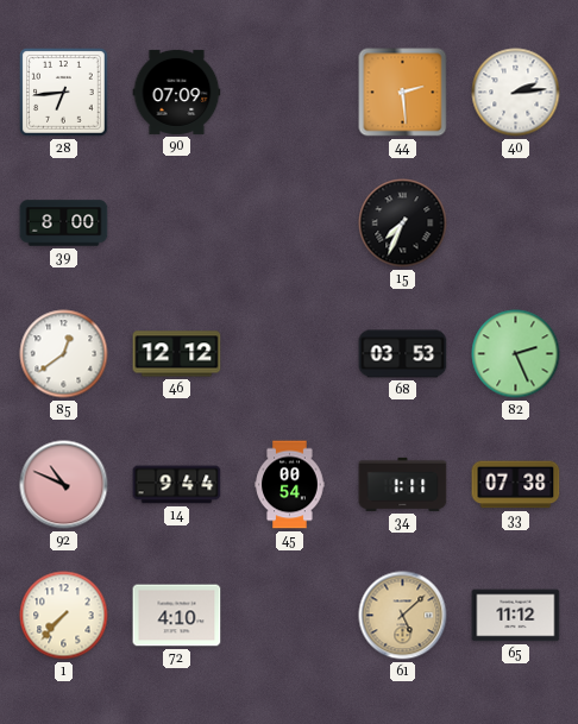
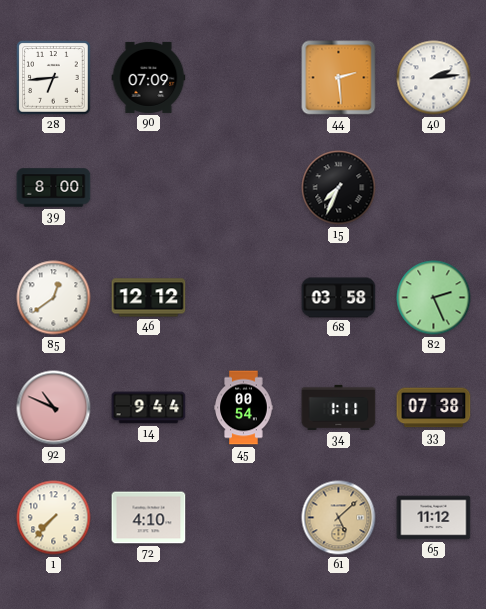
68: 03:53 -> 03:58 (339, 298)
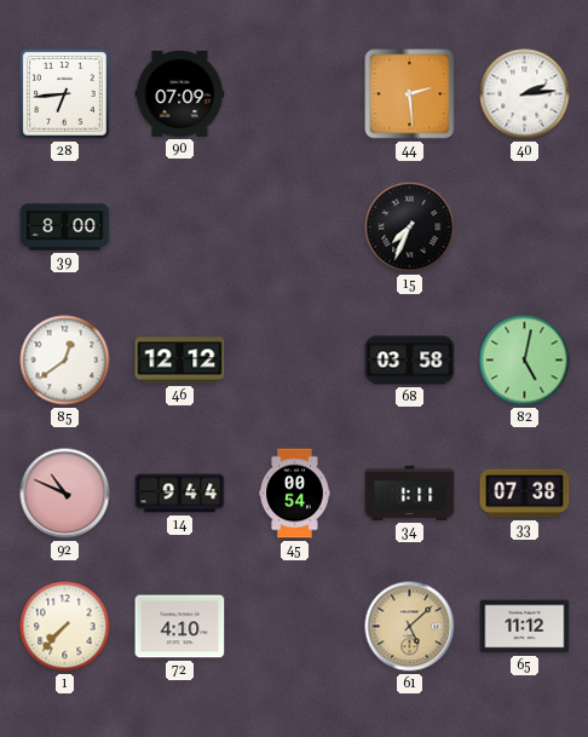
82: 2:26 -> 5:02 (525, 361)
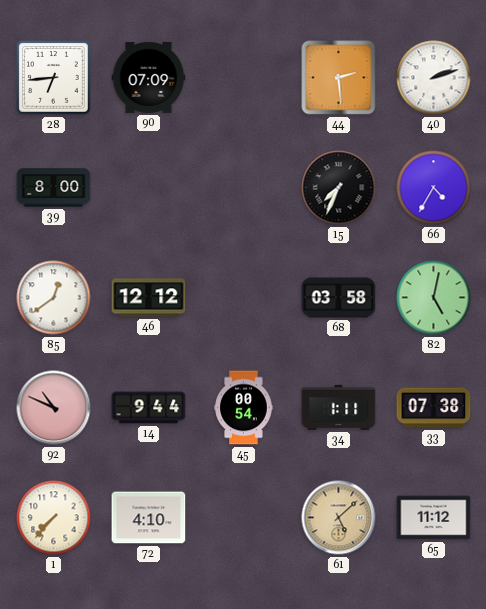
40: 2:14 -> 2:12 (434, 78)
66: none -> 4:35 (434, 188)
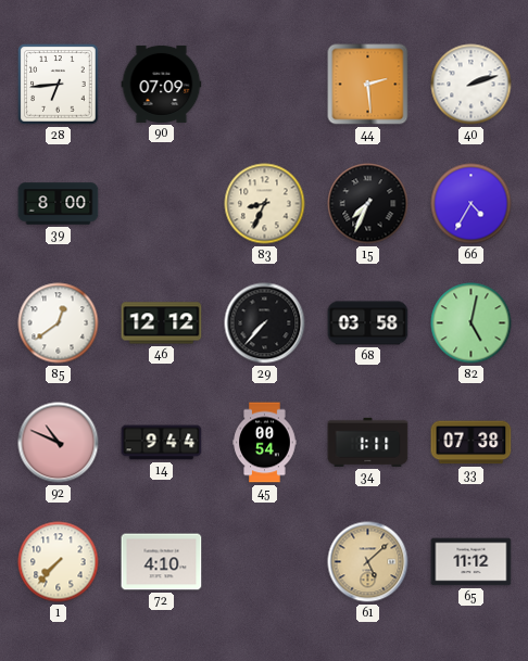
83: none -> 8:34 (265, 204)
29: none -> 7:37 (265, 323)
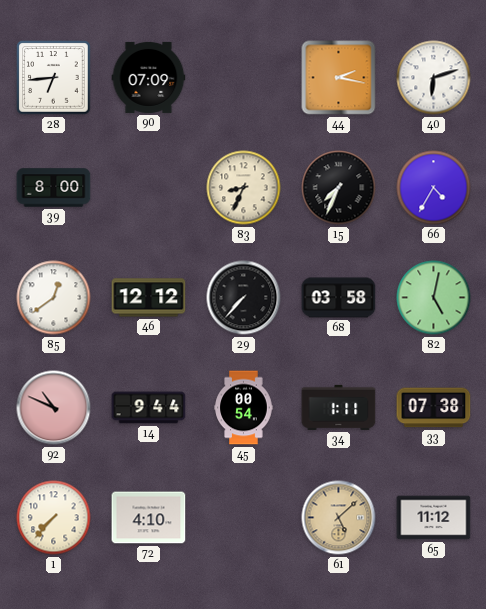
44: 2:29 -> 2:17 (339, 78)
40: 2:12 -> 6:12 (434, 78)
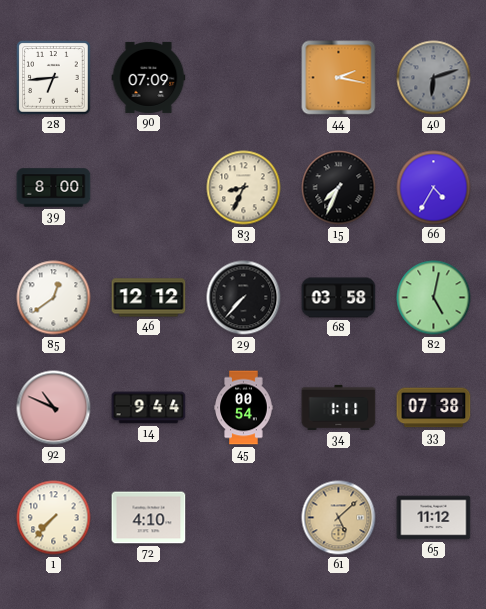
40 dial: white -> grey (434, 78)
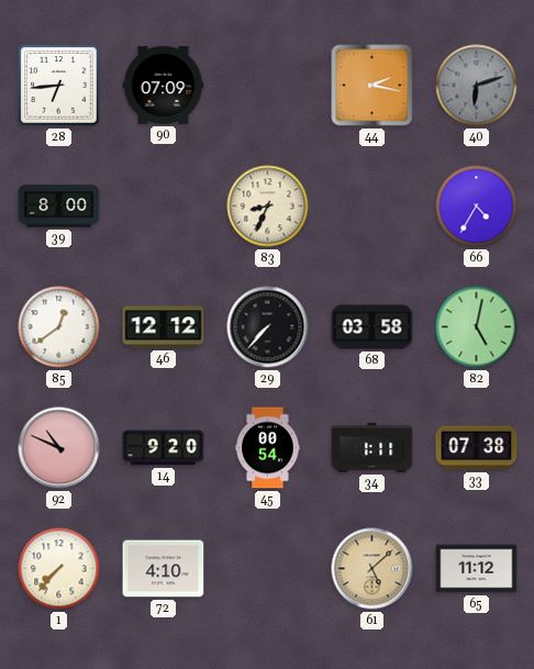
15: 7:34 -> none (339, 188)
14: 9:44 -> 9:20 (164, 448)
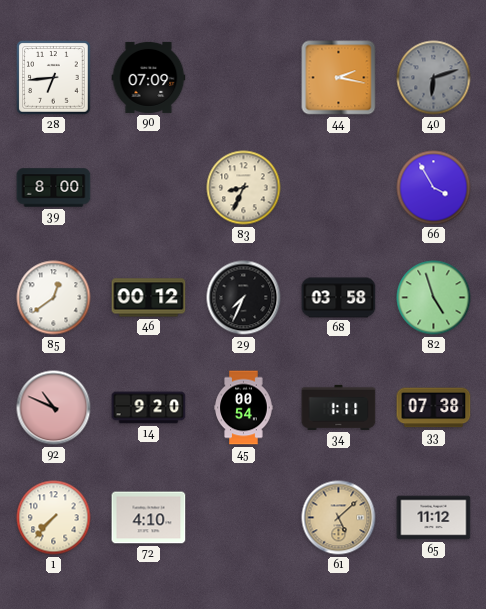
66: 4:35 -> 3:55 (434, 188)
46: 12:12 -> 00:12 (149, 298)
29: 7:37 -> 7:34 (244, 298)
82: 5:02 -> 4:57 (434, 298)
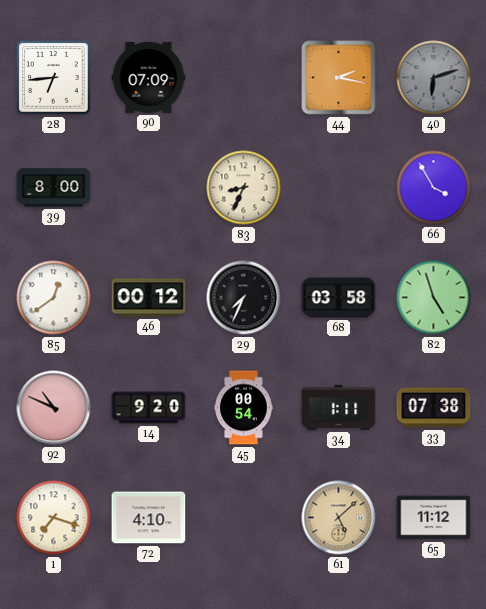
1: 7:37 -> 7:18 (54, 518)
